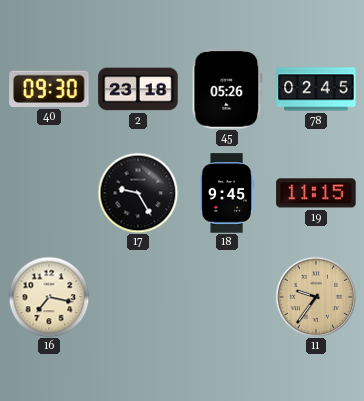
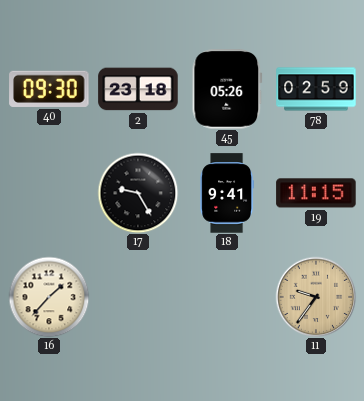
78: 02:45 -> 02:59 (316, 89)
18: 9:45 -> 9:41 (227, 193)
16: 7:17 -> 1:37 (49, 297)
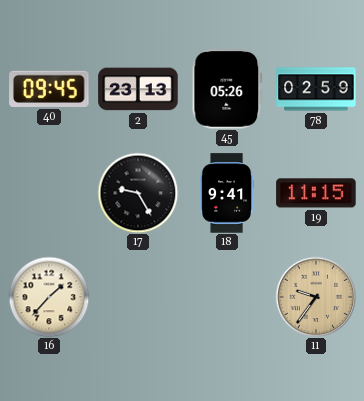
40: 09:30 -> 09:45 (49, 89)
2: 23:18 -> 23:13 (138, 89)
